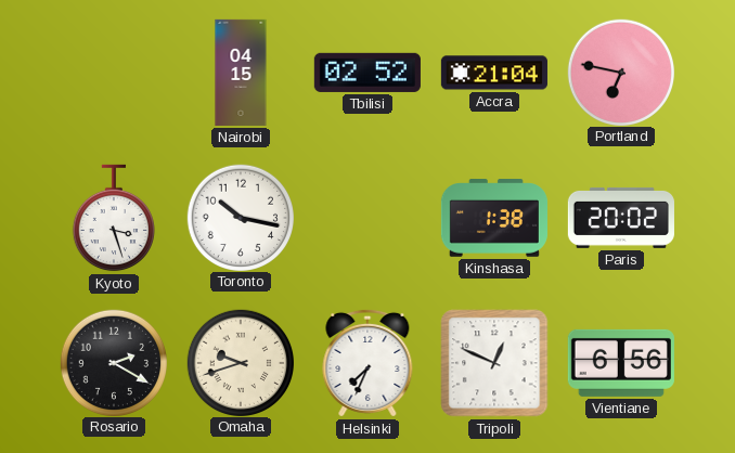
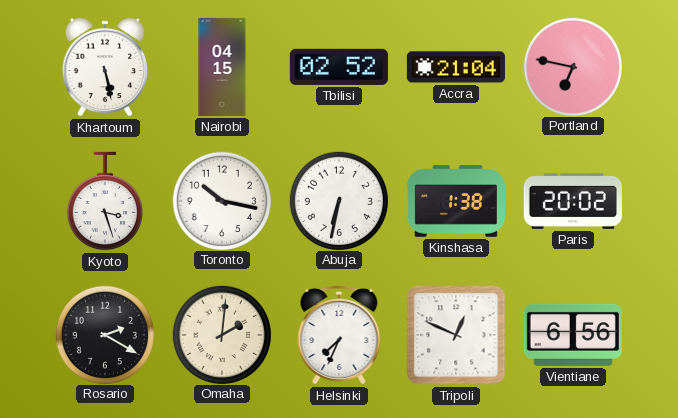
Khartoum: none -> 5:28 (105, 67)
Abuja: none -> 6:32 (338, 200)
Omaha: 9:42 -> 2:01 (221, 334)
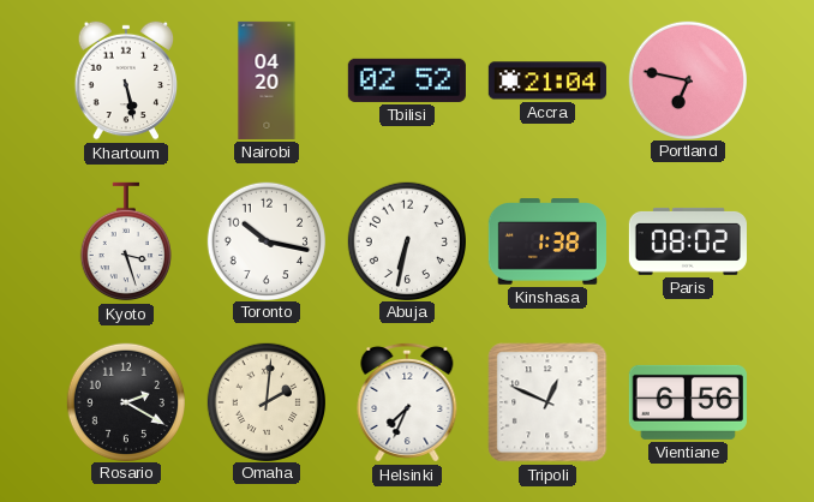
Nairobi: 04:15 -> 04:20 (267, 80)
Paris: 20:02 -> 08:02 (688, 241)
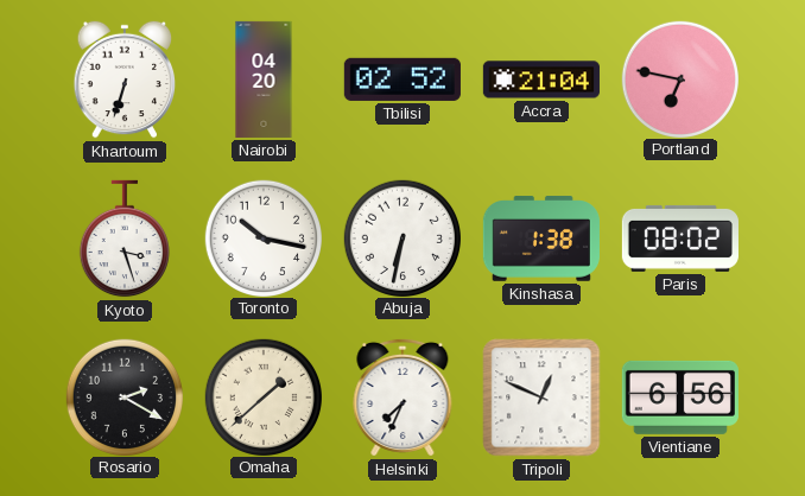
Khartoum: 5:28 -> 6:33 (125, 80)
Omaha: 2:01 -> 1:38 (262, 396)
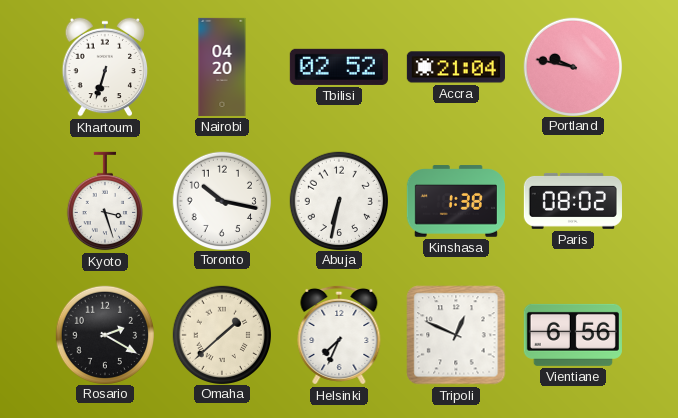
Portland: 6:47 -> 9:47 (572, 66)
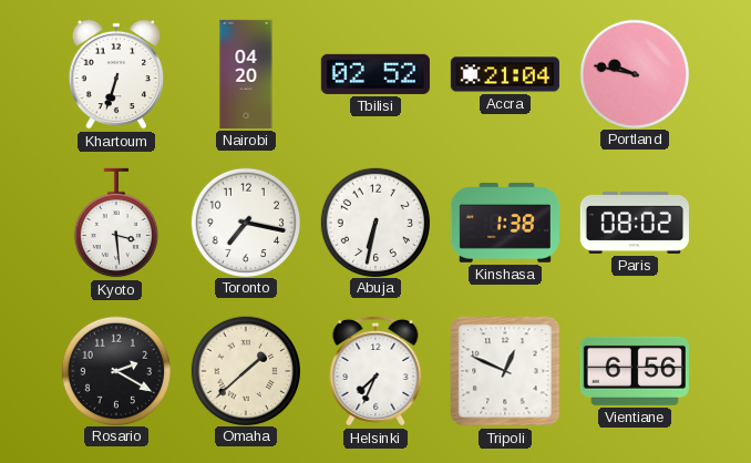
Kyoto: 3:27 -> 3:29 (116, 223)
Toronto: 10:17 -> 7:17 (245, 222)
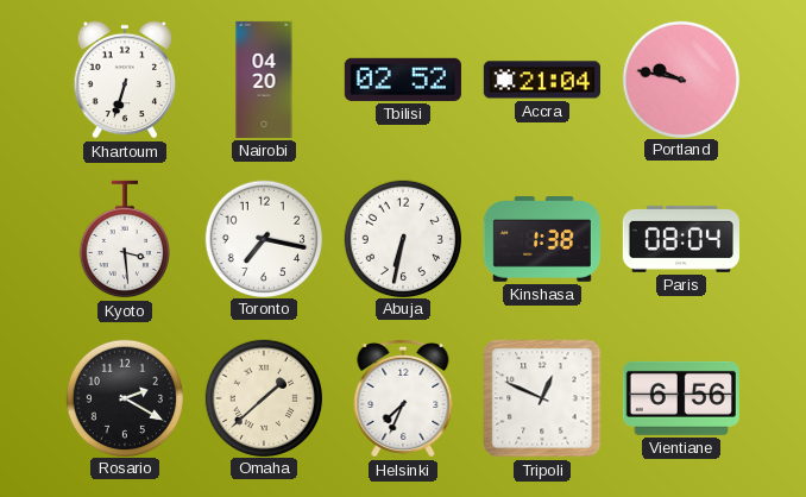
Paris: 08:02 -> 08:04 (681, 239)
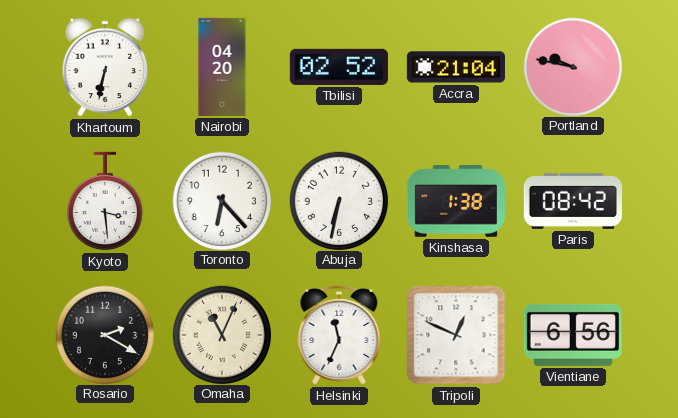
Khartoum: 6:33 -> 6:32 (105, 67)
Toronto: 7:17 -> 6:23 (221, 200)
Paris: 08:04 -> 08:42 (573, 201)
Omaha: 1:38 -> 11:04 (221, 334)
Helsinki: 7:34 -> 11:34 (339, 335)
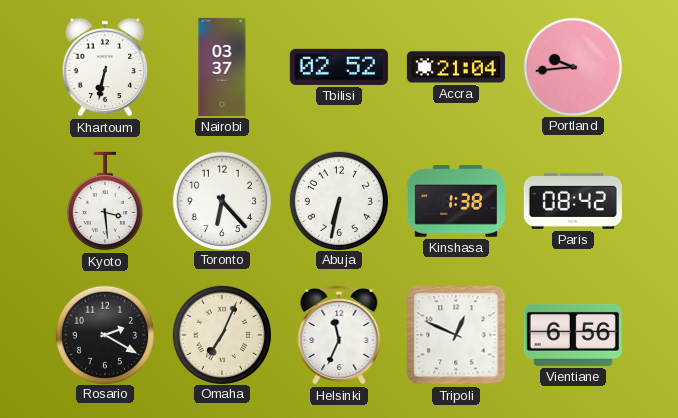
Nairobi: 04:20 -> 03:37 (222, 67)
Portland: 9:47 -> 9:44 (572, 66)
Omaha: 11:04 -> 7:04 (221, 334)
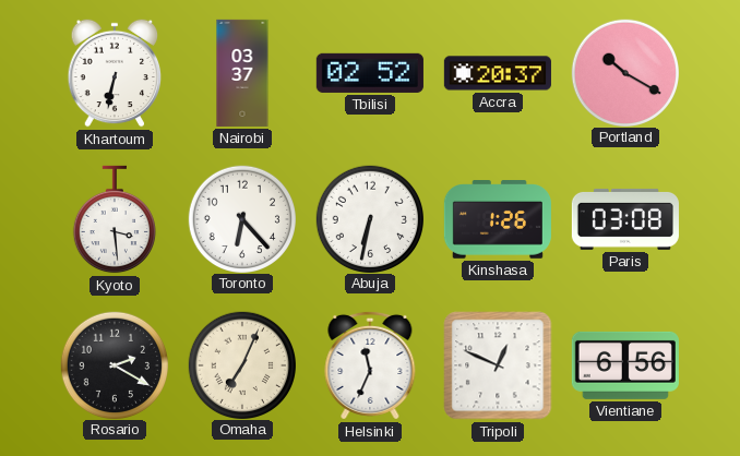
Accra: 21:04 -> 20:37 (498, 73)
Portland: 9:44 -> 10:20 (624, 72)
Kinshasa: 1:38 -> 1:26 (498, 219)
Paris: 08:42 -> 03:08 (625, 219)
